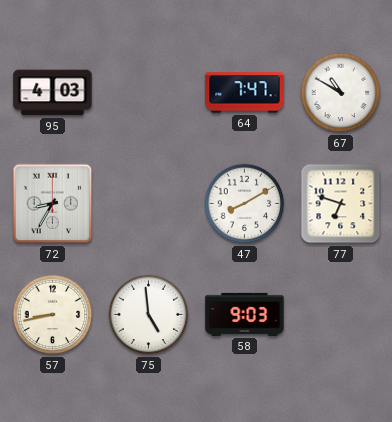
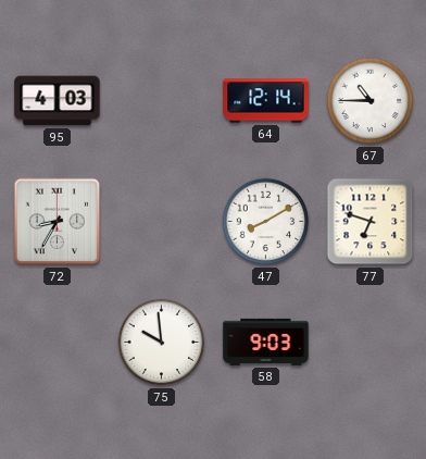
64: 7:47 -> 12:14 (266, 101)
67: 10:50 -> 10:45 (371, 101)
57: 8:43 -> none (53, 315)
75: 4:59 -> 9:59 (162, 343)
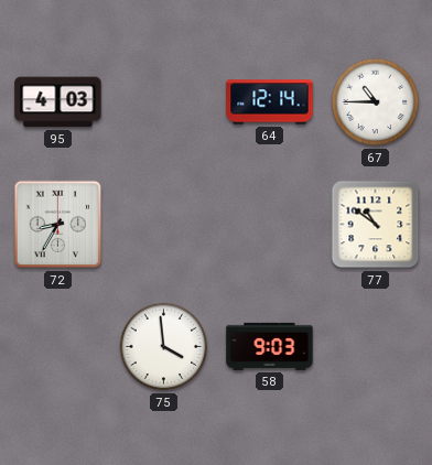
47: 8:10 -> none (266, 222)
77: 6:48 -> 10:51 (376, 225)
75: 9:59 -> 3:59 (164, 347)
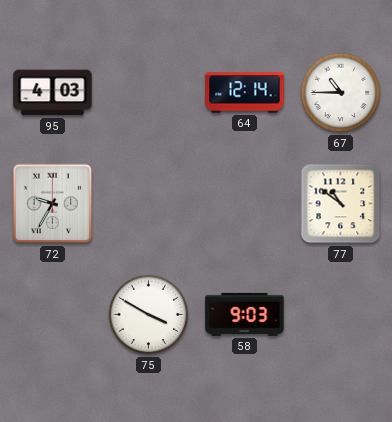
72: 8:35 -> 9:35 (53, 204)
75: 3:59 -> 3:50 (149, 315)
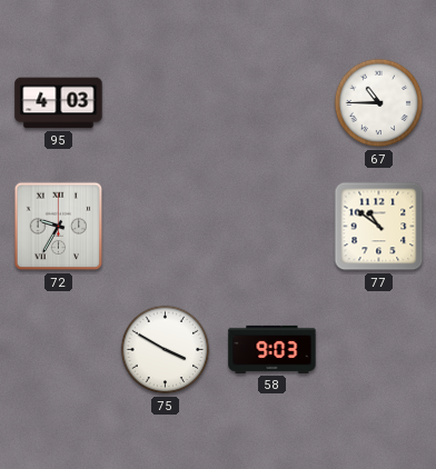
64: 12:14 -> none (245, 93)
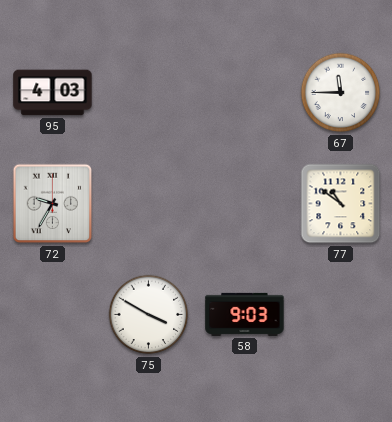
67: 10:45 -> 11:45 (341, 93)
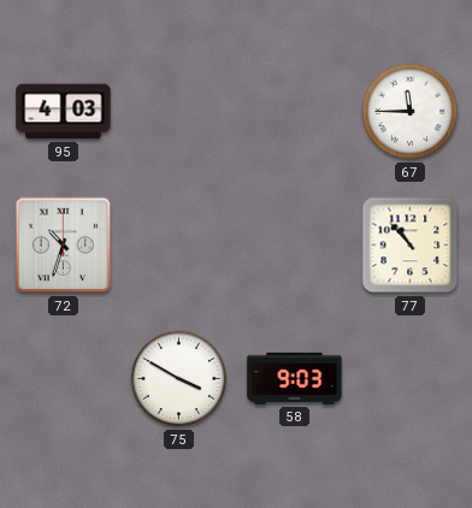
72: 9:35 -> 10:33 (64, 246)
77: 10:51 -> 10:53 (411, 246)
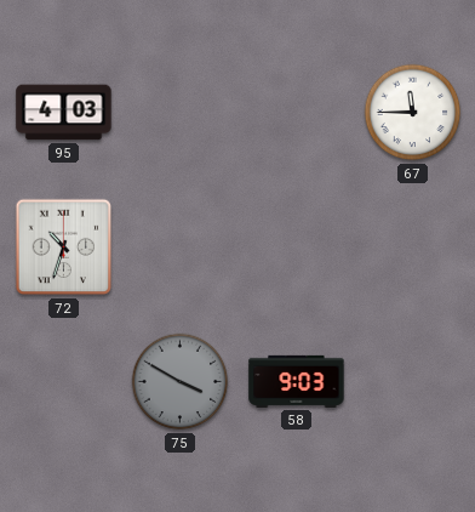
77: 10:53 -> none (411, 246)
75 dial: white -> grey (181, 382)
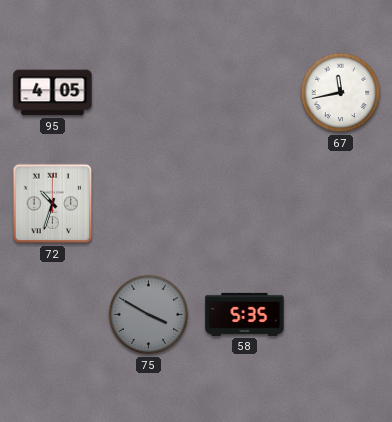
95: 4:03 -> 4:05 (53, 93)
67: 11:45 -> 11:43 (341, 93)
58: 9:03 -> 5:35 (245, 314)
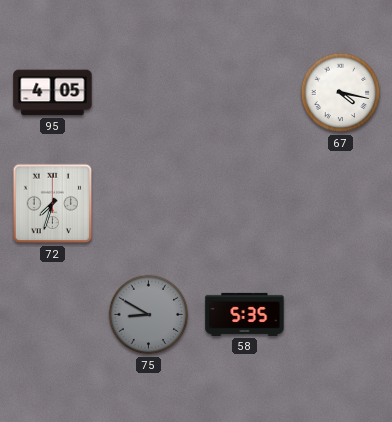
67: 11:43 -> 4:17 (341, 93)
72: 10:33 -> 7:33 (53, 204)
75: 3:50 -> 8:50 (149, 315)
